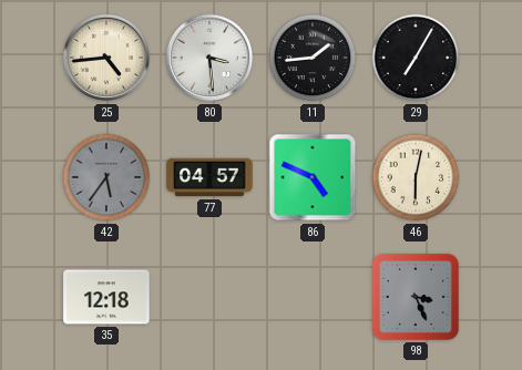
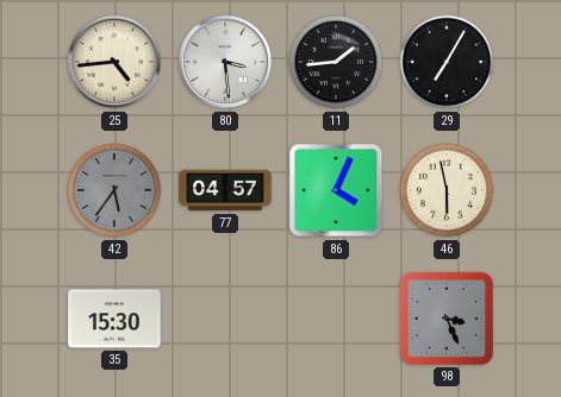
86: 4:49 -> 4:04 (336, 190)
46: 6:02 -> 5:58 (447, 190)
35: 12:18 -> 15:30 (114, 319)
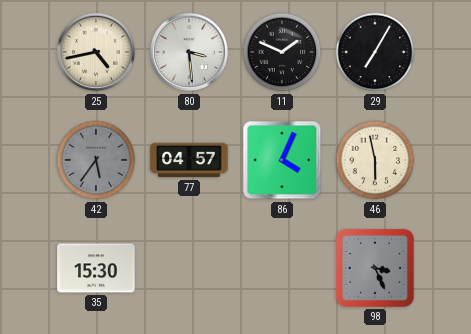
25: 4:44 -> 4:43 (96, 52)
11: 1:44 -> 1:49 (282, 52)
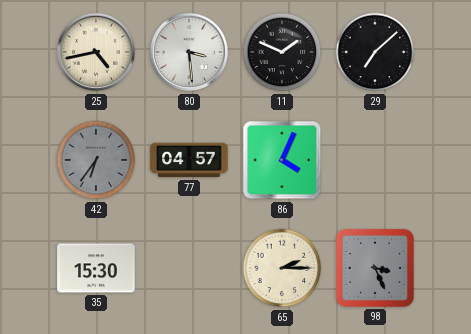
29: 7:05 -> 7:08 (375, 52)
42: 5:36 -> 6:36 (96, 160)
46: 5:58 -> none (375, 160)
65: none -> 2:15 (282, 268)
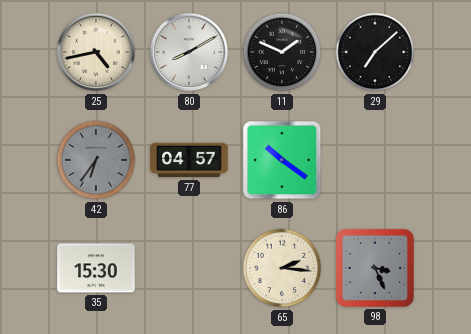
80: 3:29 -> 8:10 (189, 52)
86: 4:04 -> 10:21 (282, 160)
65: 2:15 -> 2:16 (282, 268)
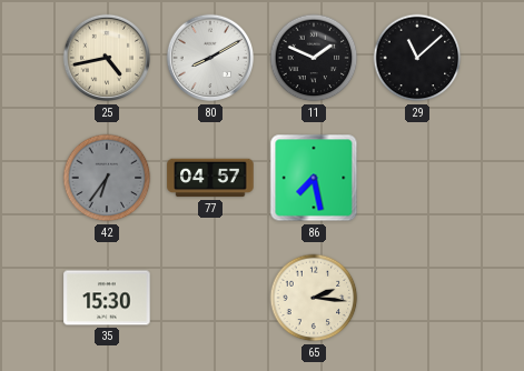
29: 7:08 -> 11:08 (417, 58)
86: 10:21 -> 7:28 (314, 178)
98: 3:26 -> none (375, 268)
